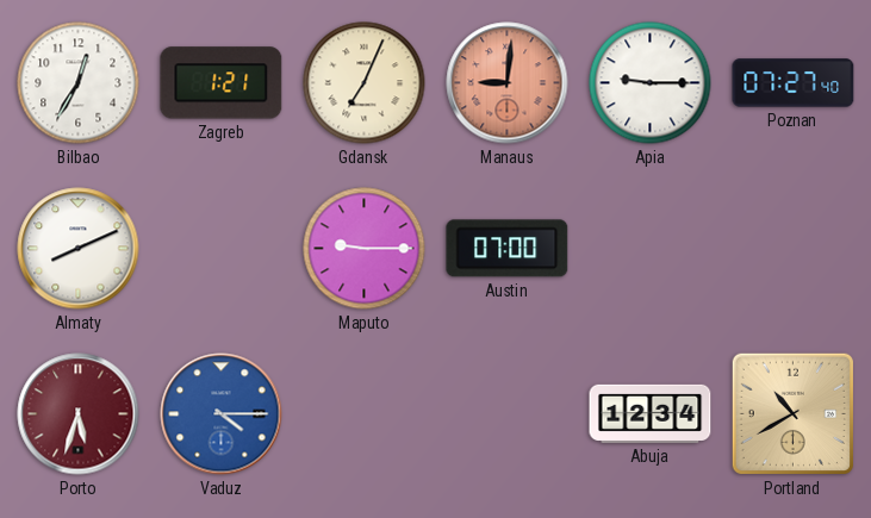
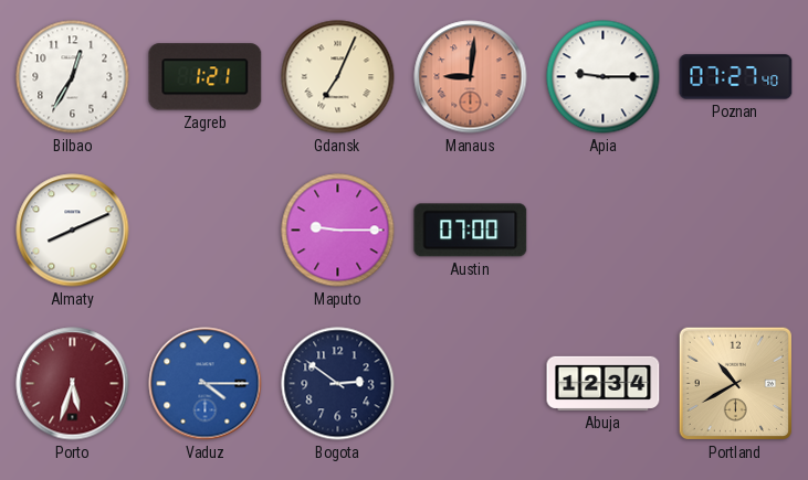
Bogota: none -> 2:51 (338, 384)
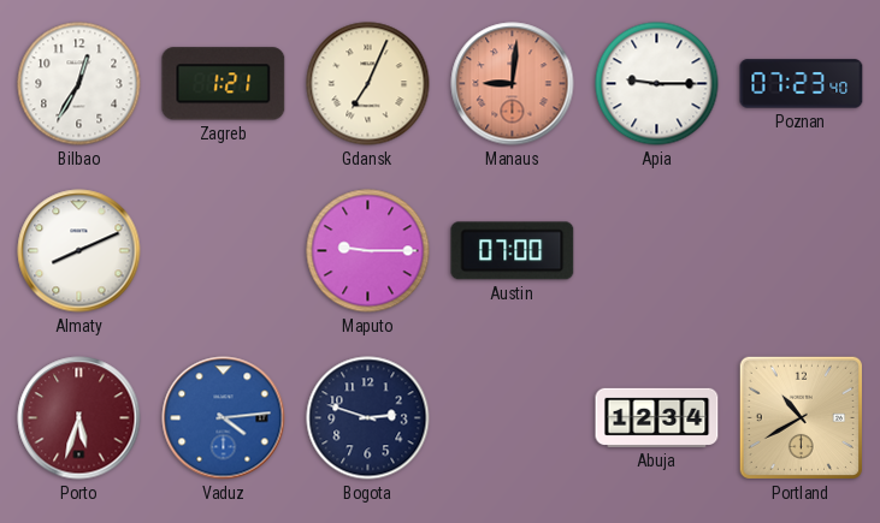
Poznan: 07:27 -> 07:23 (802, 84)
Vaduz: 4:15 -> 4:14 (224, 418)
Bogota: 2:51 -> 2:48 (368, 418)
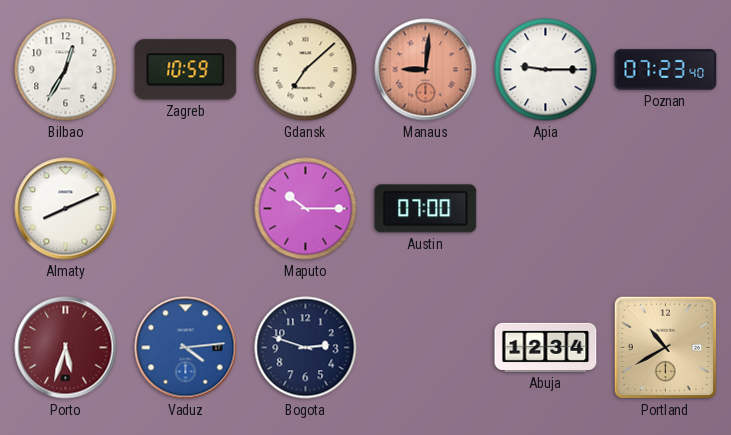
Zagreb: 1:21 -> 10:59 (186, 70)
Gdansk: 7:04 -> 7:08 (306, 70)
Maputo: 9:15 -> 10:15 (306, 209)
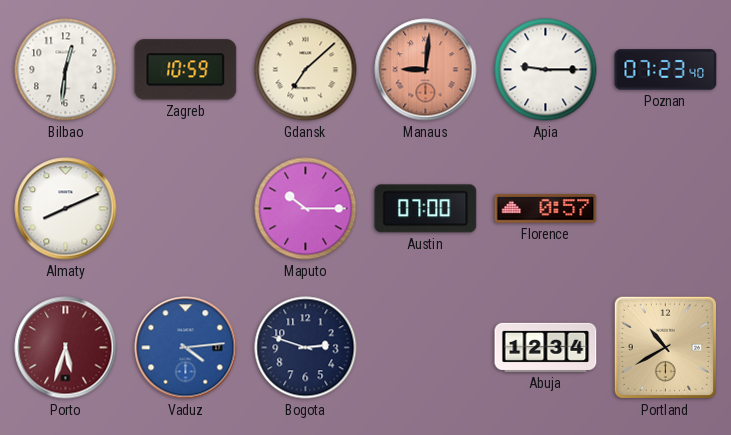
Bilbao: 12:35 -> 12:31 (66, 70)
Florence: none -> 0:57 (546, 209)
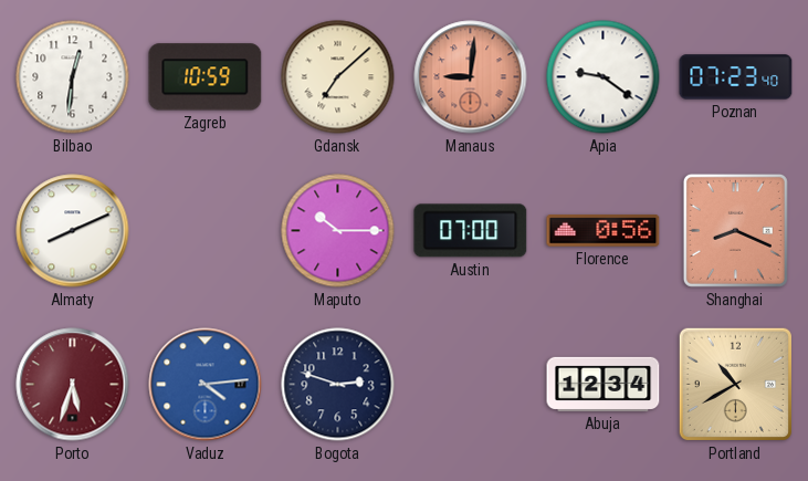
Apia: 9:15 -> 9:21 (604, 77)
Florence: 0:57 -> 0:56 (604, 231)
Shanghai: none -> 8:19 (735, 230)
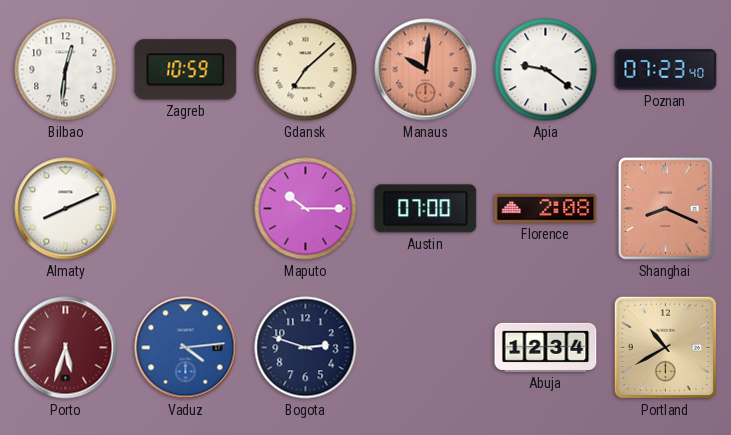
Manaus: 9:01 -> 10:01 (426, 70)
Florence: 0:56 -> 2:08 (546, 209)
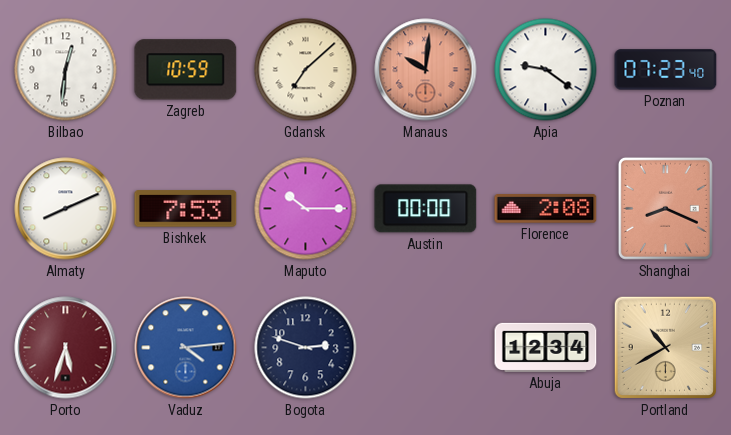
Bishkek: none -> 7:53 (186, 209)
Austin: 07:00 -> 00:00 (426, 209)
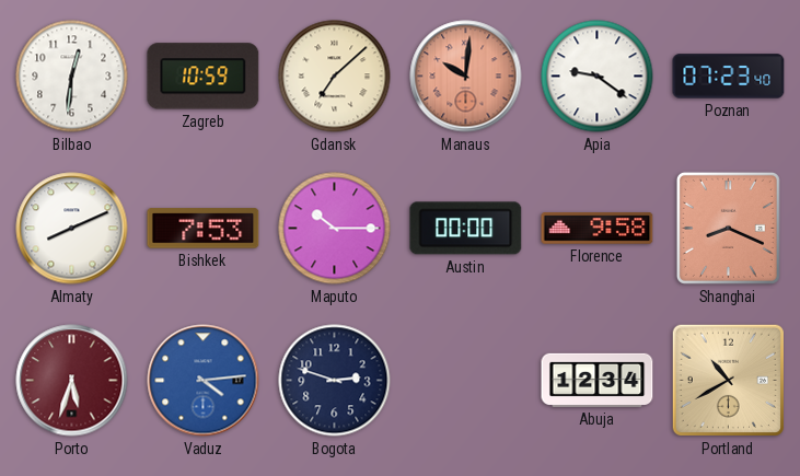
Florence: 2:08 -> 9:58 (598, 229)
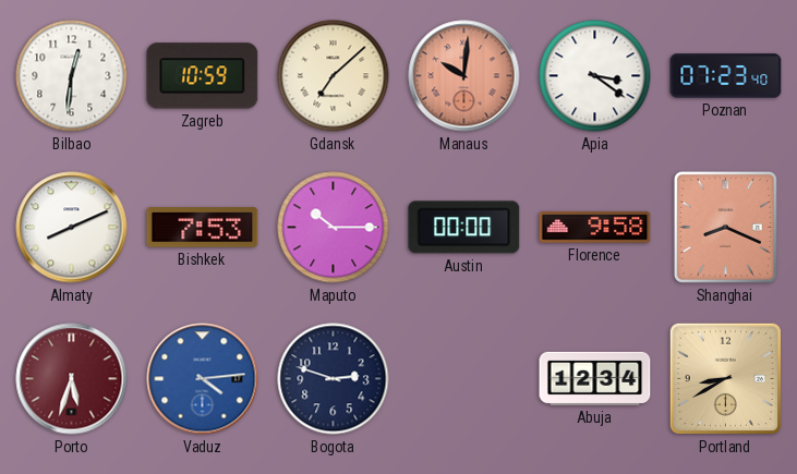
Apia: 9:21 -> 3:21 (595, 76)
Portland: 10:40 -> 8:40 (725, 378)
